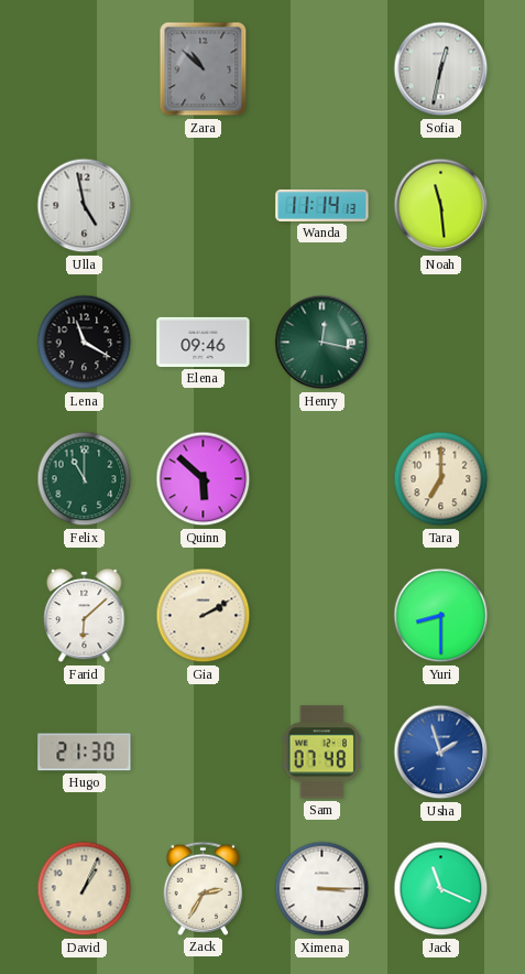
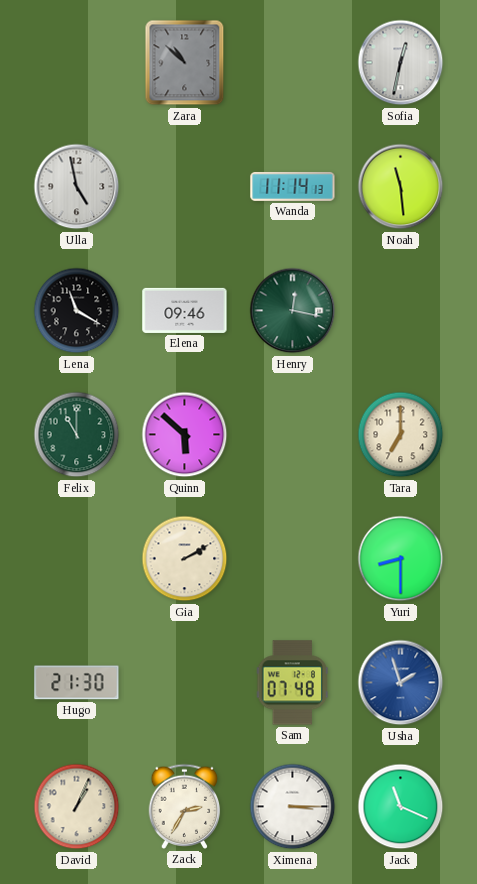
Farid: 6:08 -> none (85, 616)
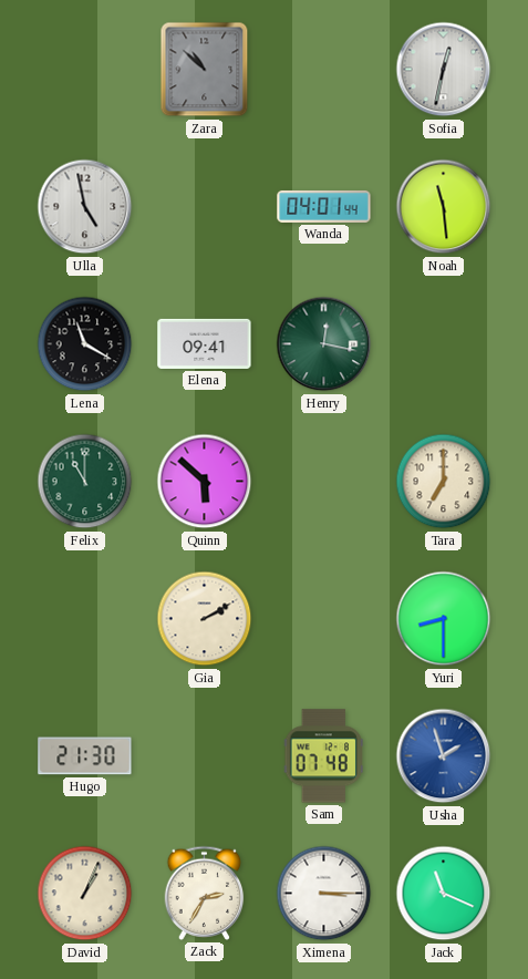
Wanda: 11:14 -> 04:01 (324, 206)
Elena: 09:46 -> 09:41 (205, 343)
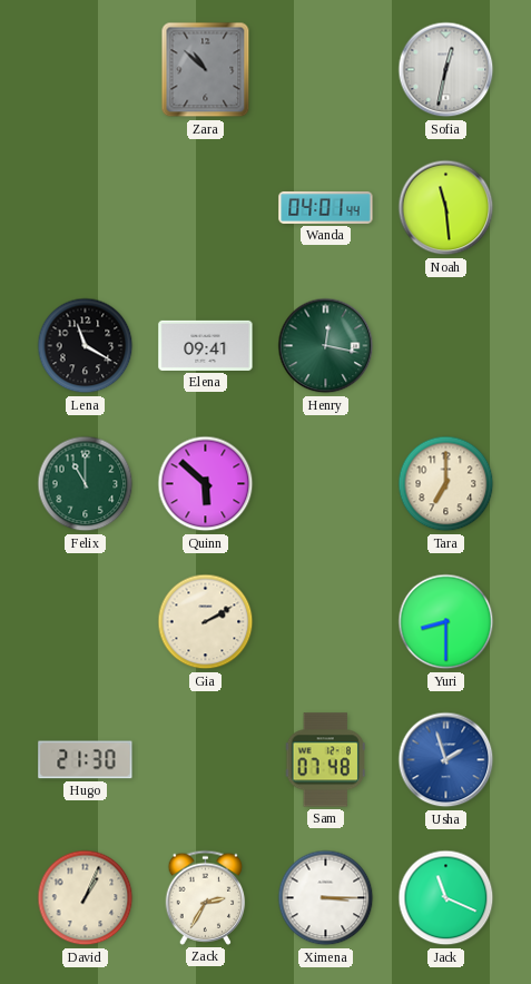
Ulla: 4:58 -> none (85, 207)
